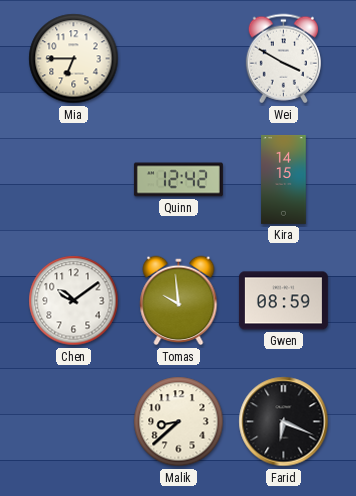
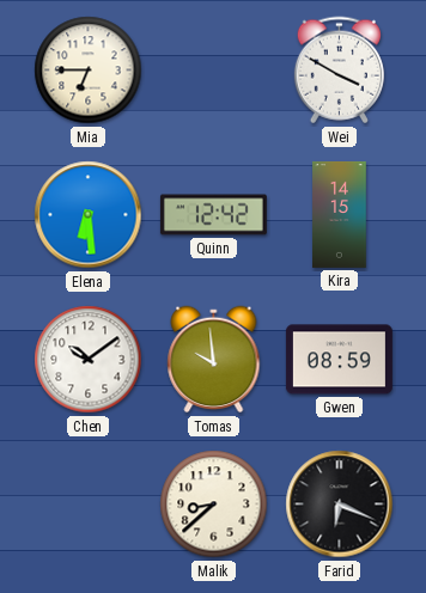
Elena: none -> 6:29 (89, 215)
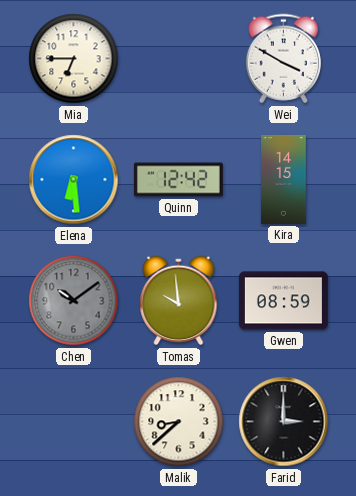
Chen dial: white -> grey (74, 301)
Farid: 6:19 -> 3:00 (284, 422)
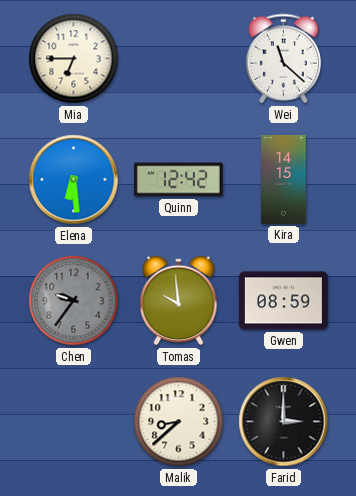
Wei: 3:50 -> 11:22 (283, 59)
Chen: 10:09 -> 9:36 (74, 301)
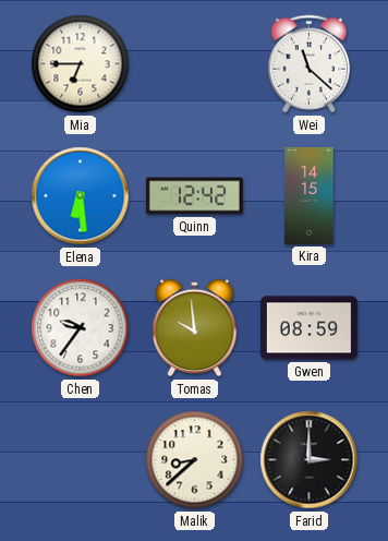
Chen dial: grey -> white (81, 328)
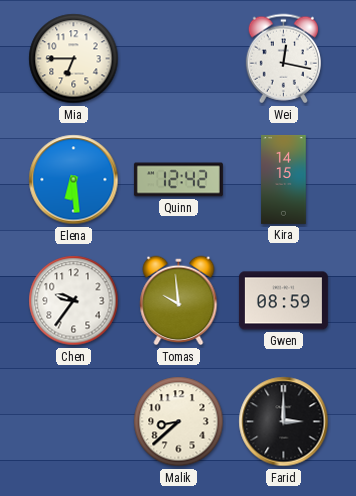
Wei: 11:22 -> 12:17 (283, 59)
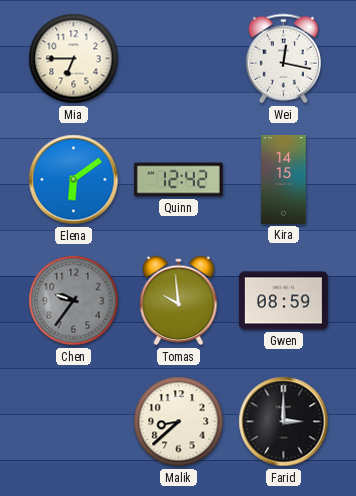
Elena: 6:29 -> 6:09 (74, 180)
Chen dial: white -> grey (74, 301)
